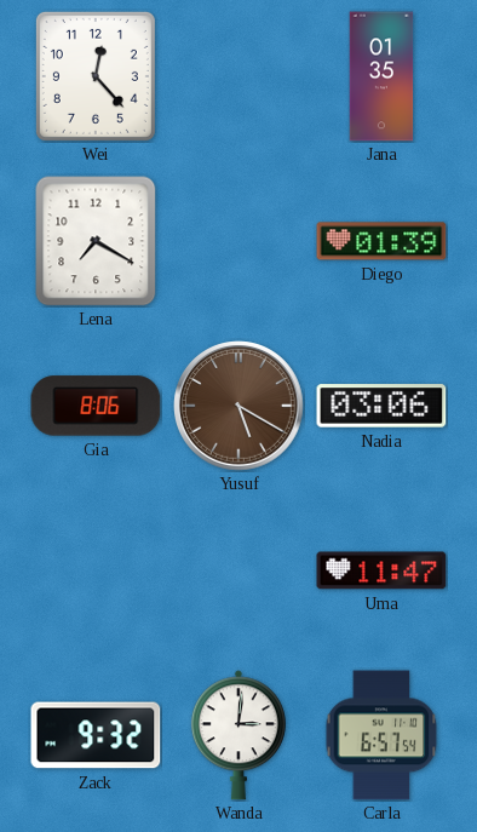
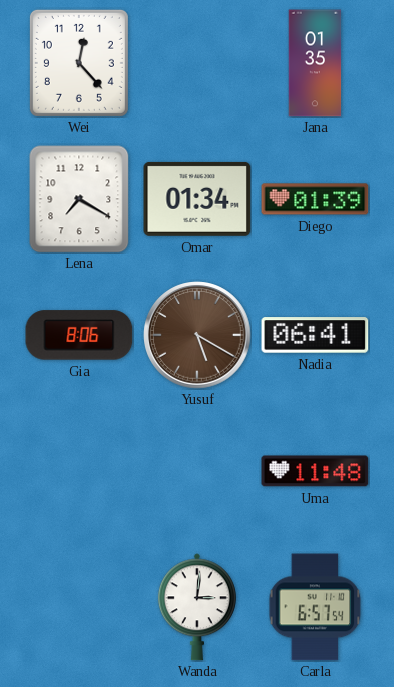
Omar: none -> 01:34 (197, 199)
Nadia: 03:06 -> 06:41 (315, 335)
Uma: 11:47 -> 11:48 (315, 471)
Zack: 9:32 -> none (96, 735)
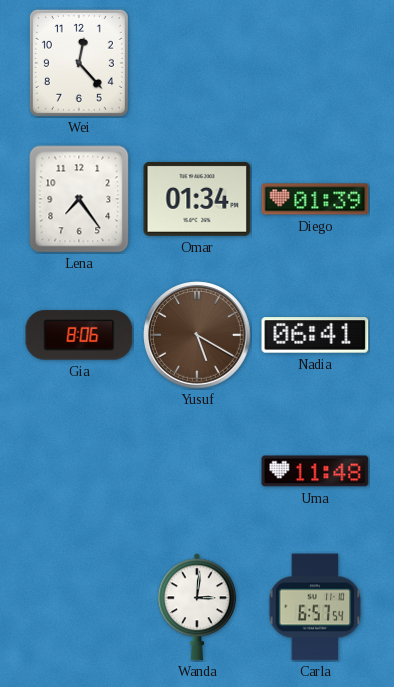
Jana: 01:35 -> none (315, 63)
Lena: 7:20 -> 7:24 (79, 199)
